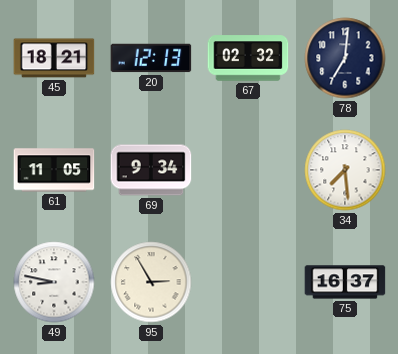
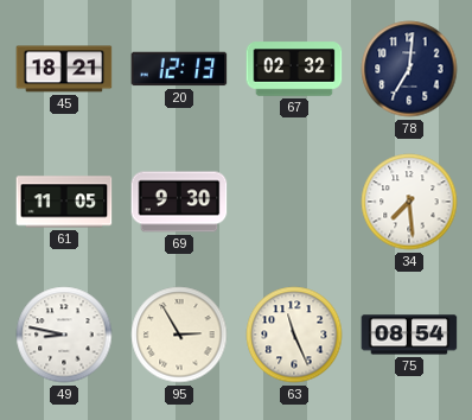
69: 9:34 -> 9:30 (179, 202)
63: none -> 11:26 (294, 335)
75: 16:37 -> 08:54 (409, 335)
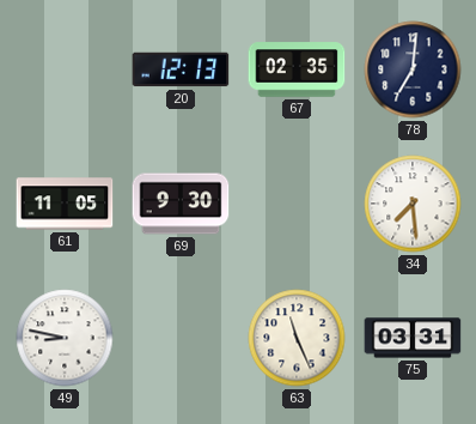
45: 18:21 -> none (64, 69)
67: 02:32 -> 02:35 (297, 69)
95: 2:55 -> none (179, 335)
75: 08:54 -> 03:31 (413, 338)
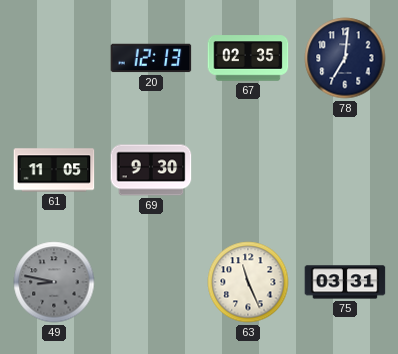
34: 7:29 -> none (413, 204)
49 dial: white -> grey (54, 282)
